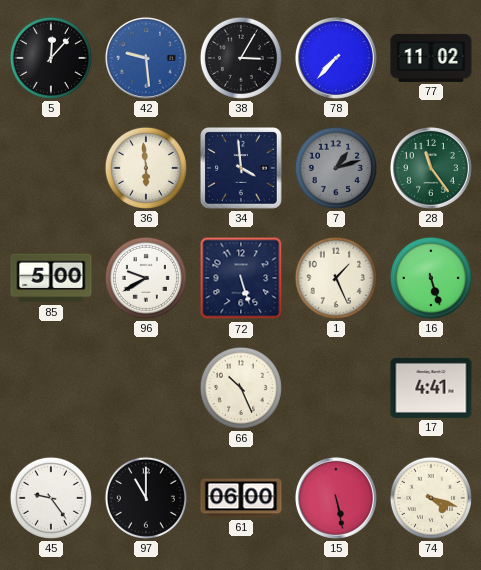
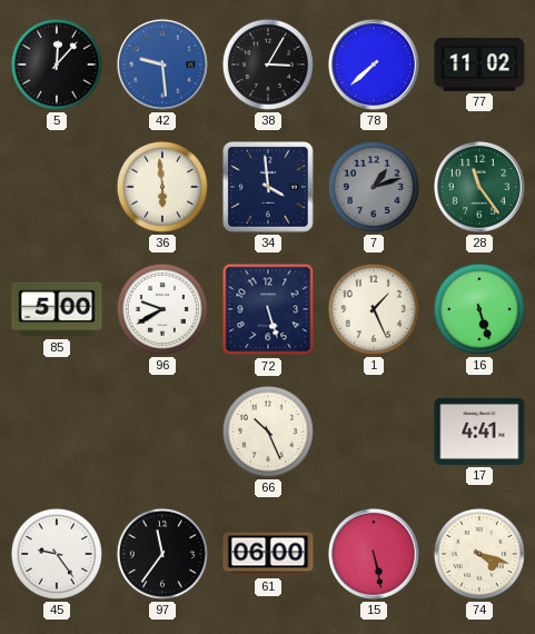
78: 7:37 -> 7:38 (374, 65)
97: 11:00 -> 11:36 (162, 554)
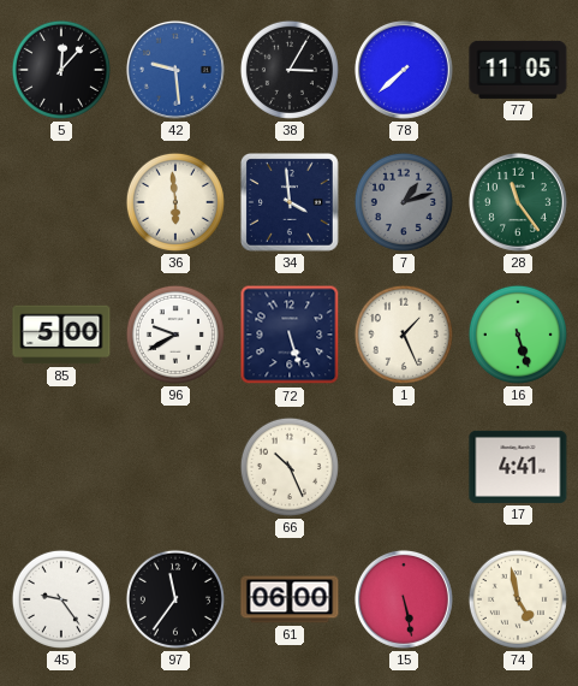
77: 11:02 -> 11:05 (518, 70)
74: 4:18 -> 4:58 (518, 599)
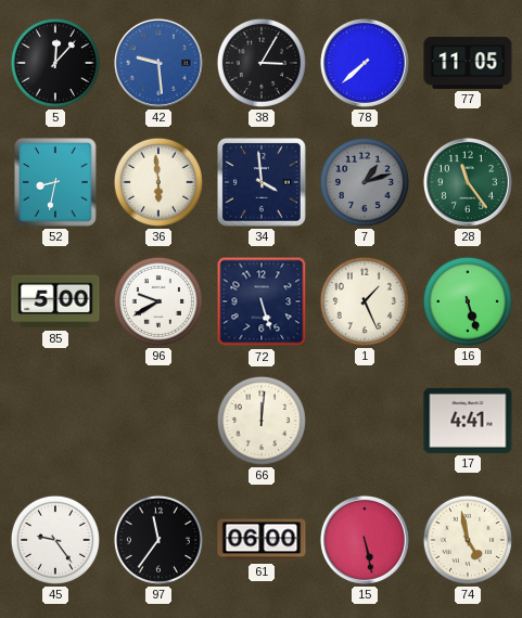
52: none -> 8:32 (55, 182)
66: 10:26 -> 12:01 (262, 421)
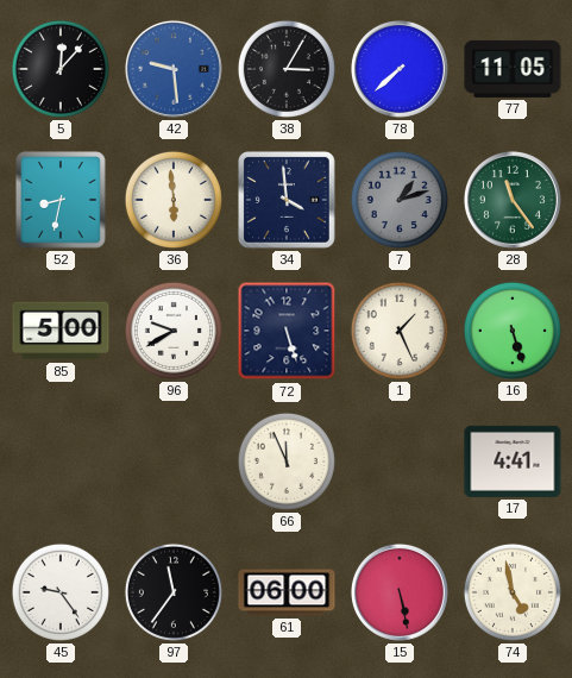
66: 12:01 -> 11:56 (287, 462)
